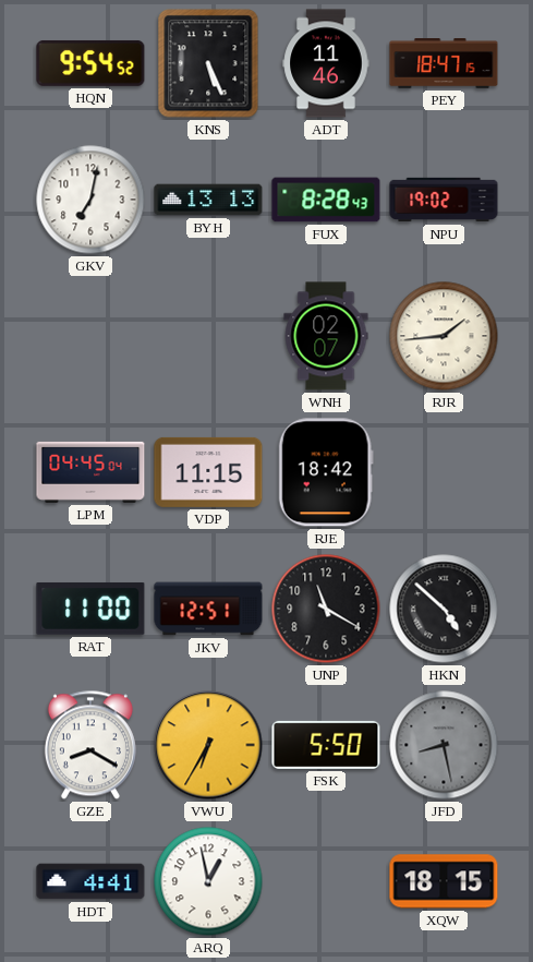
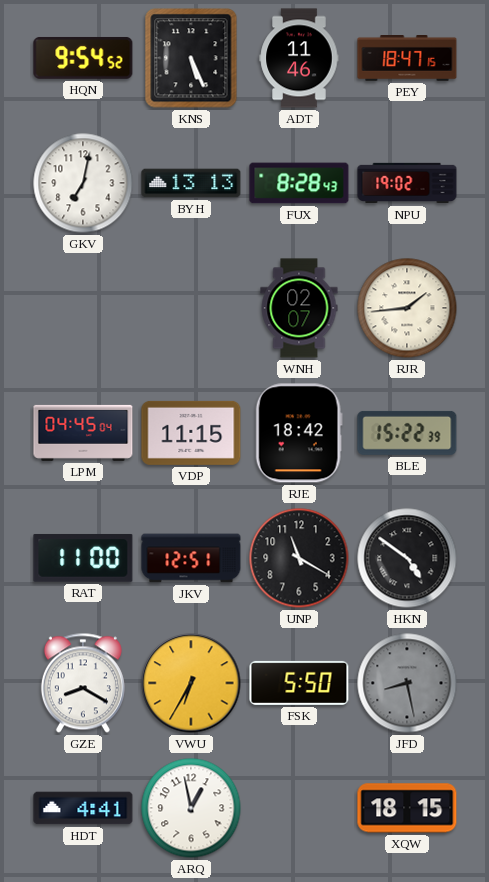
BLE: none -> 15:22 (407, 433)
HKN: 4:52 -> 4:51 (407, 558)
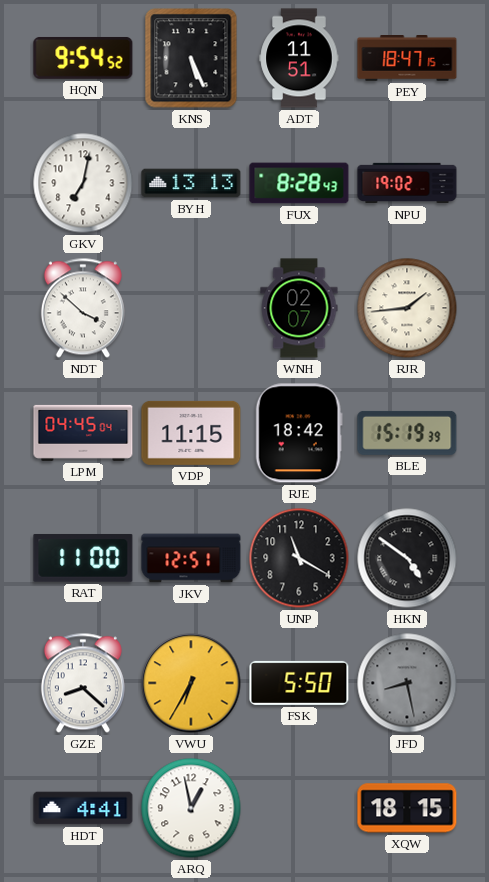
ADT: 11:46 -> 11:51 (299, 58)
NDT: none -> 3:52 (83, 308)
BLE: 15:22 -> 15:19 (407, 433)
GZE: 8:20 -> 8:22 (83, 683)
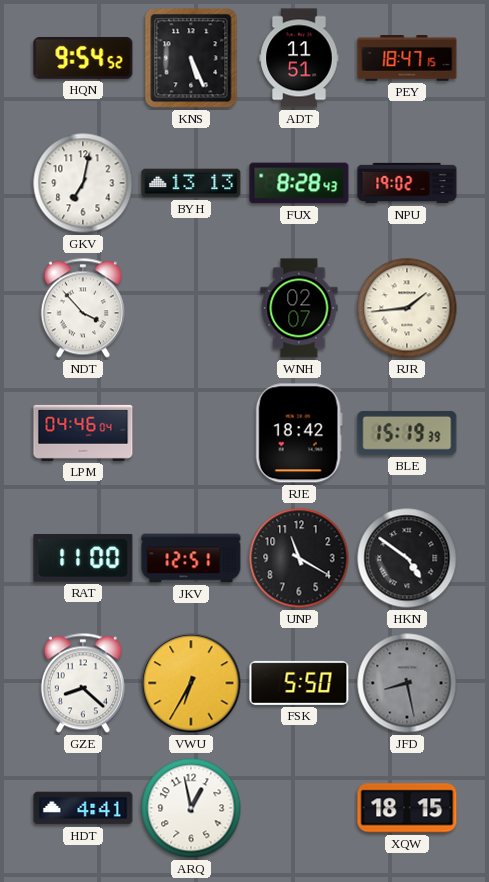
NDT: 3:52 -> 3:53 (83, 308)
LPM: 04:45 -> 04:46 (83, 433)
VDP: 11:15 -> none (191, 433)
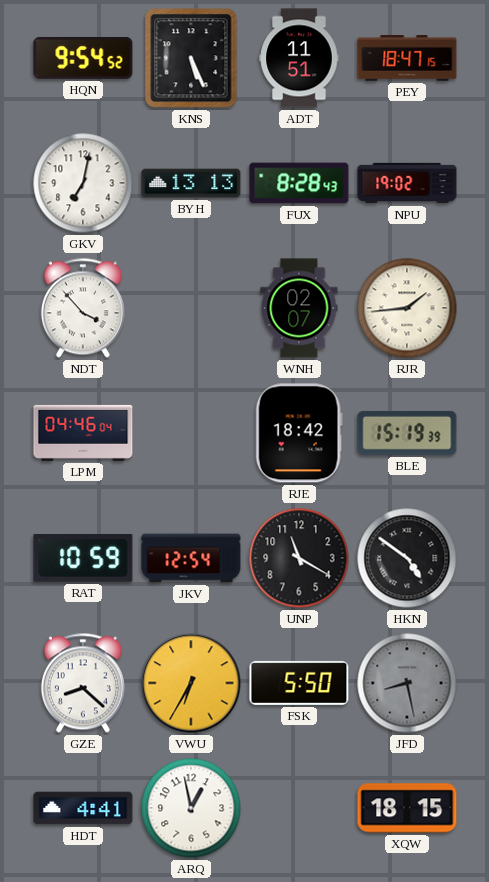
RAT: 11:00 -> 10:59 (83, 558)
JKV: 12:51 -> 12:54 (191, 558)
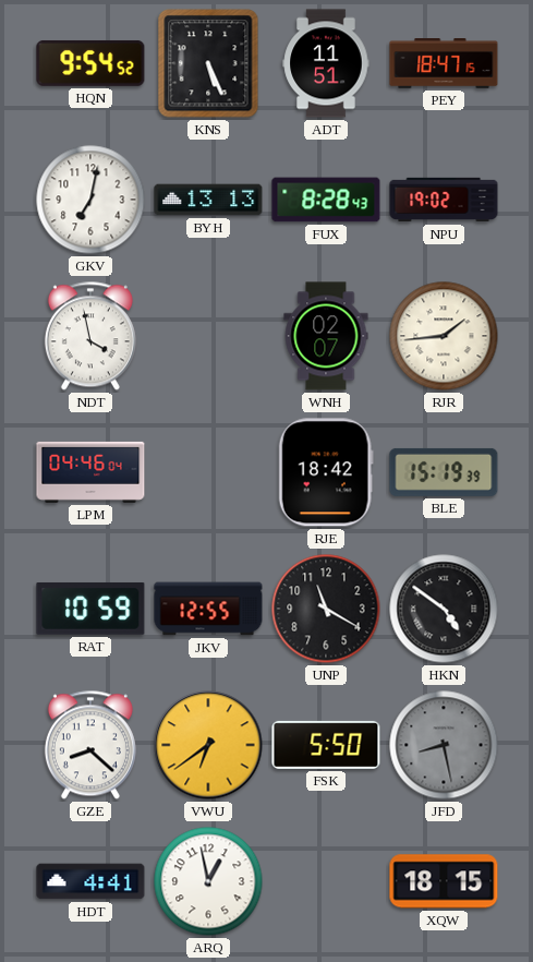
NDT: 3:53 -> 3:58 (90, 336)
JKV: 12:54 -> 12:55 (208, 609)
VWU: 6:35 -> 6:39 (208, 745)
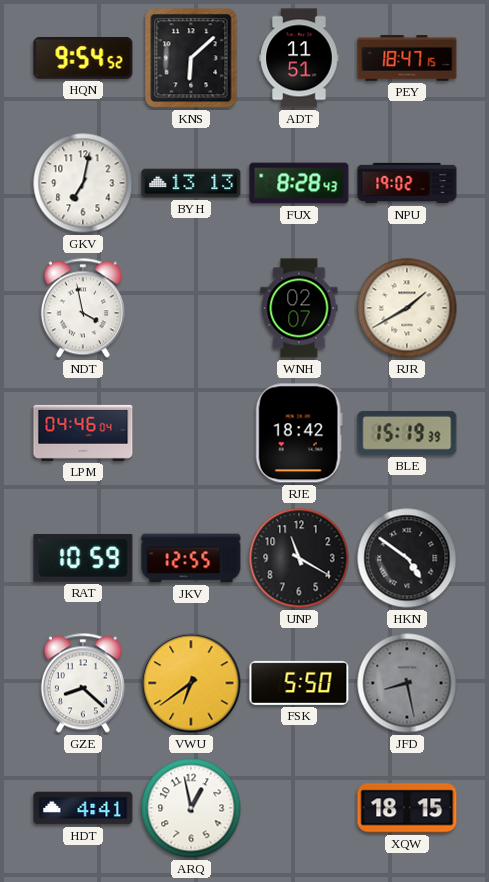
KNS: 5:26 -> 6:08 (191, 58)
RJR: 1:44 -> 1:40 (407, 308)
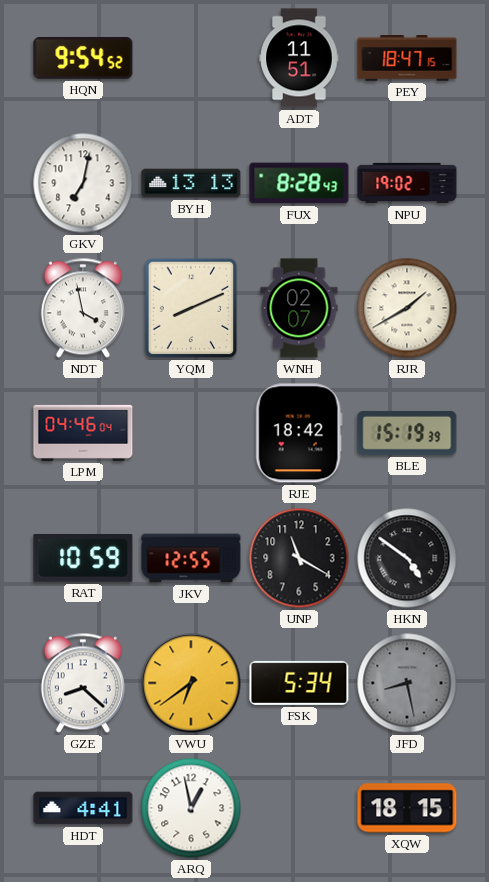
KNS: 6:08 -> none (191, 58)
YQM: none -> 8:11 (191, 308)
FSK: 5:50 -> 5:34 (299, 683)
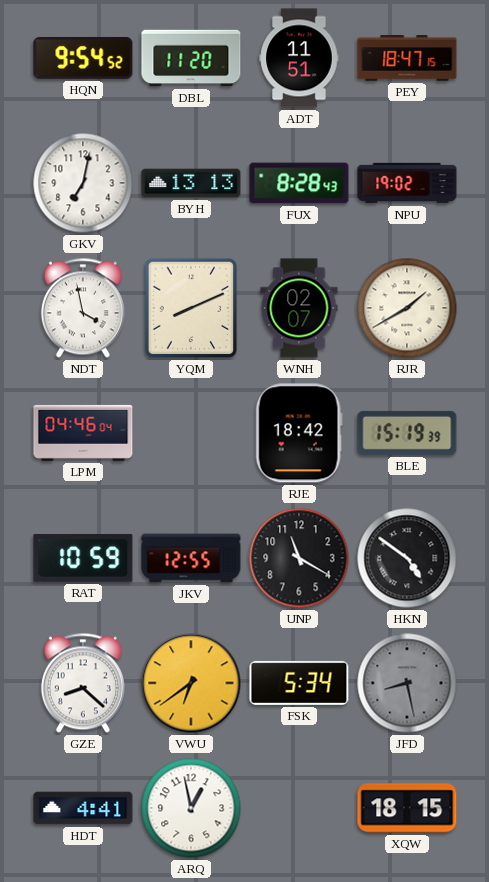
DBL: none -> 11:20 (191, 58)
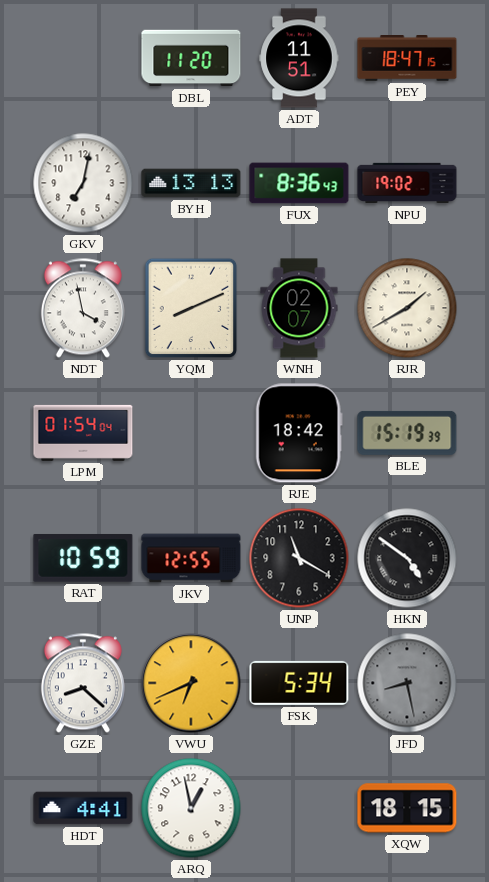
HQN: 9:54 -> none (83, 58)
FUX: 8:28 -> 8:36 (299, 183)
LPM: 04:46 -> 01:54 (83, 433)
VWU: 6:39 -> 6:41 (191, 683)
